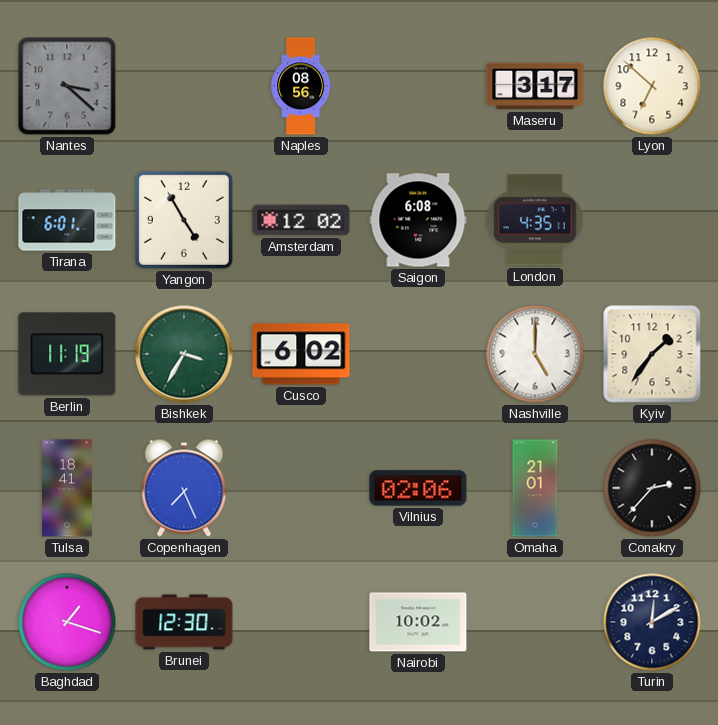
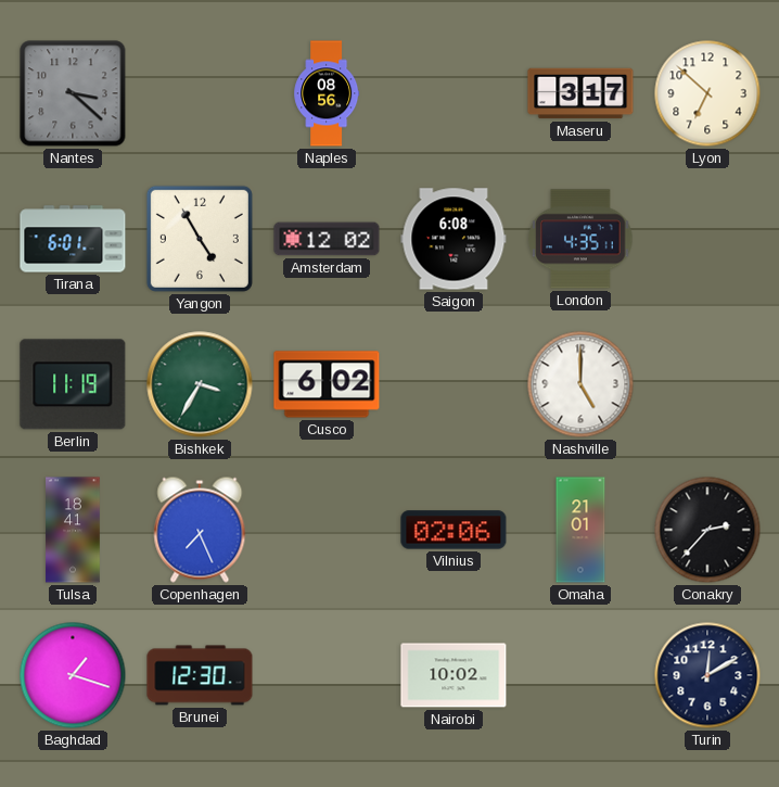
Kyiv: 1:36 -> none (652, 354)
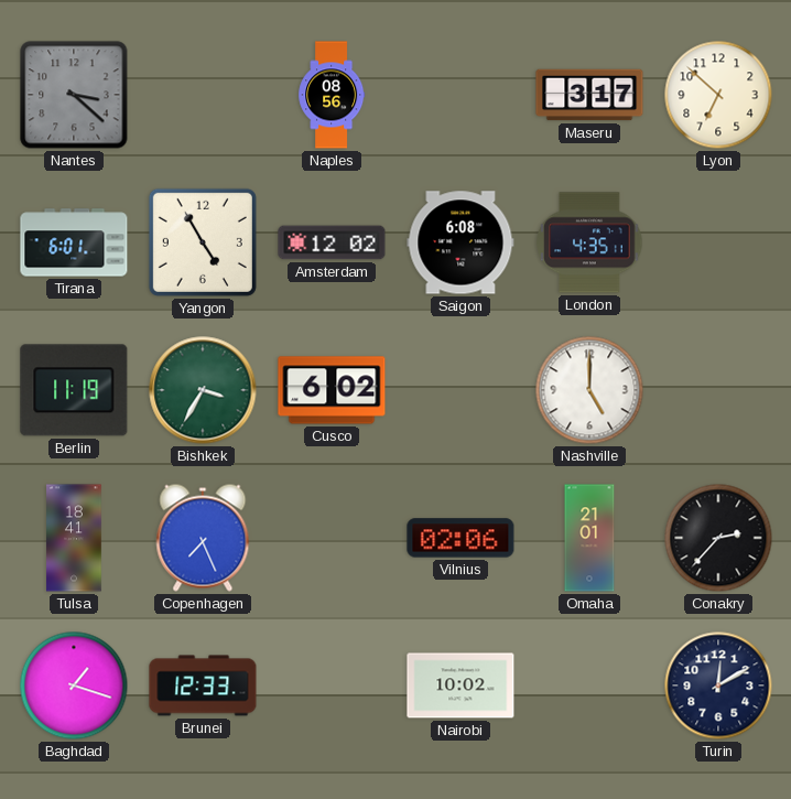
Brunei: 12:30 -> 12:33 (203, 685)
